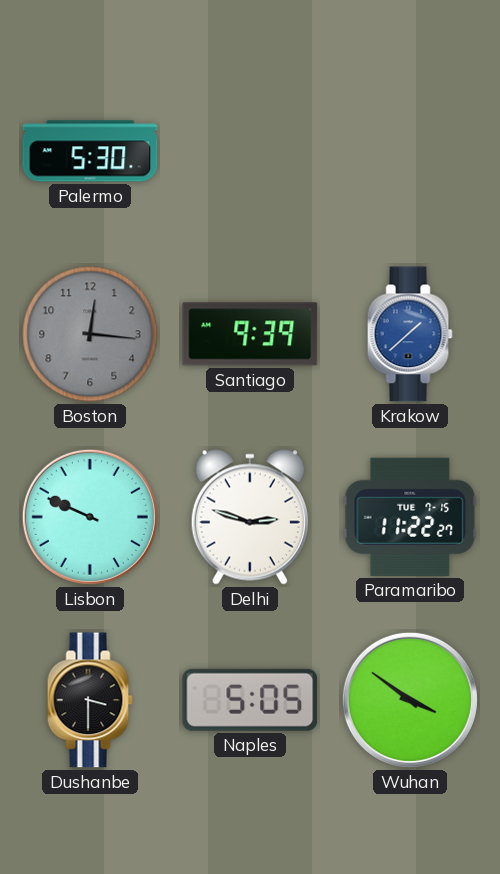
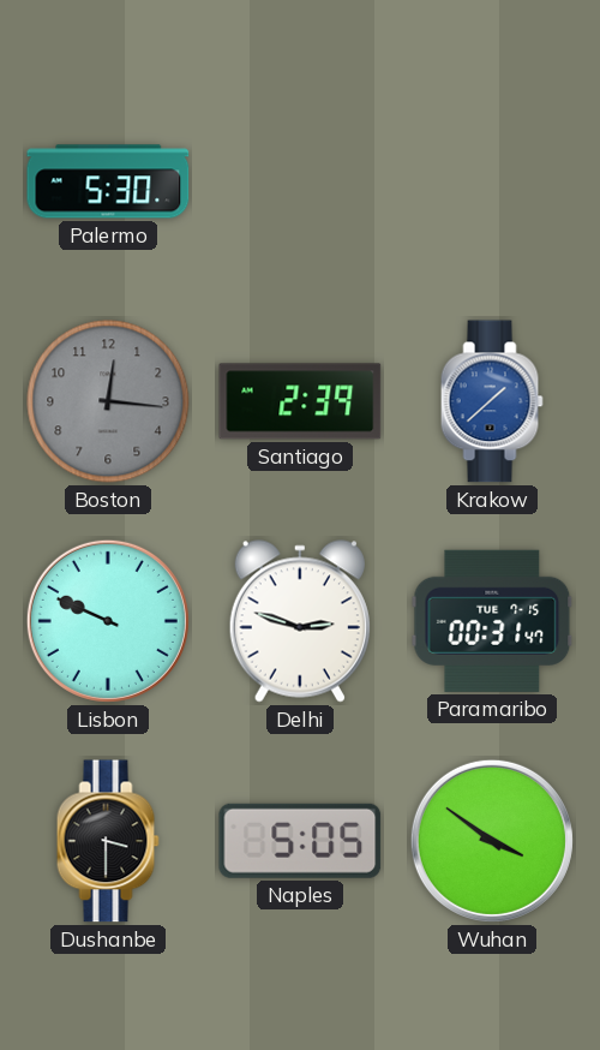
Santiago: 9:39 -> 2:39 (300, 401)
Paramaribo: 11:22 -> 00:31 (492, 621)
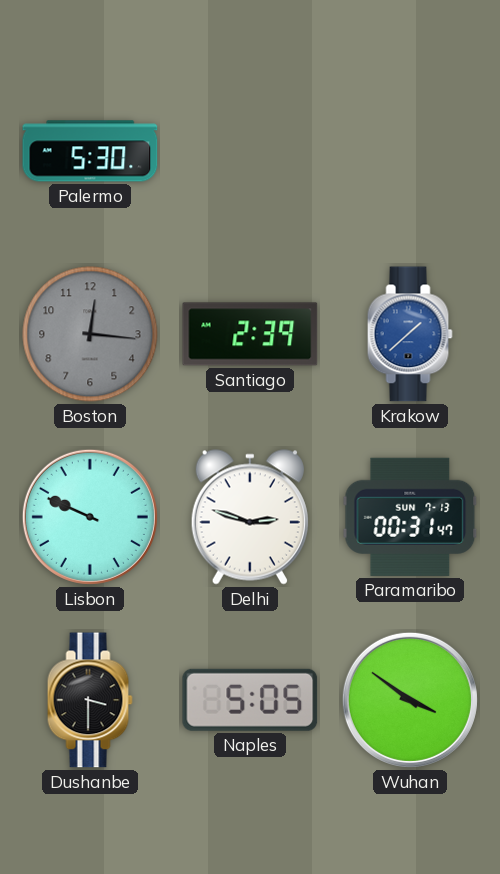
Paramaribo date: TUE 7-15 -> SUN 7-13 (410, 517)
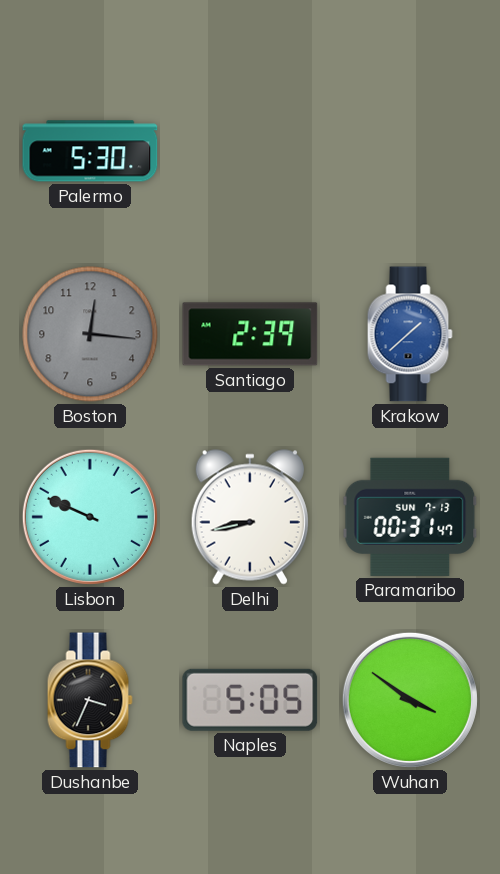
Delhi: 2:48 -> 8:43 (250, 517)
Dushanbe: 3:30 -> 3:34 (90, 700)
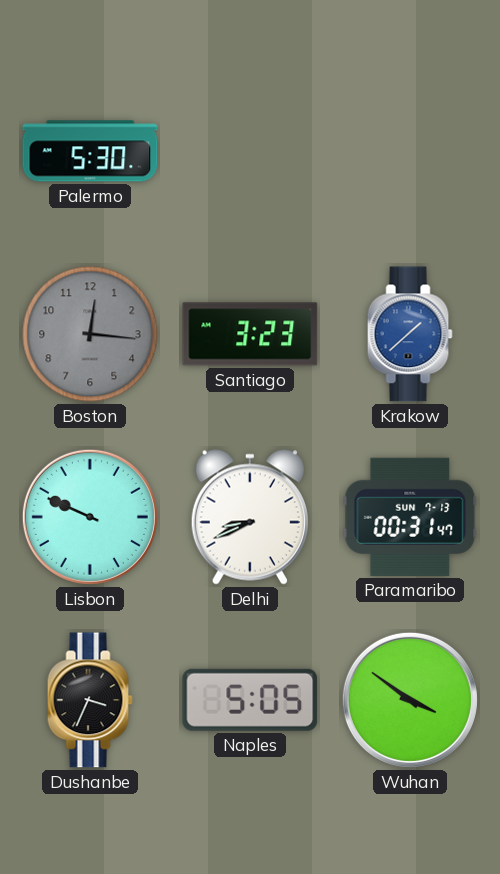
Santiago: 2:39 -> 3:23 (250, 334)
Delhi: 8:43 -> 8:41 (250, 517)
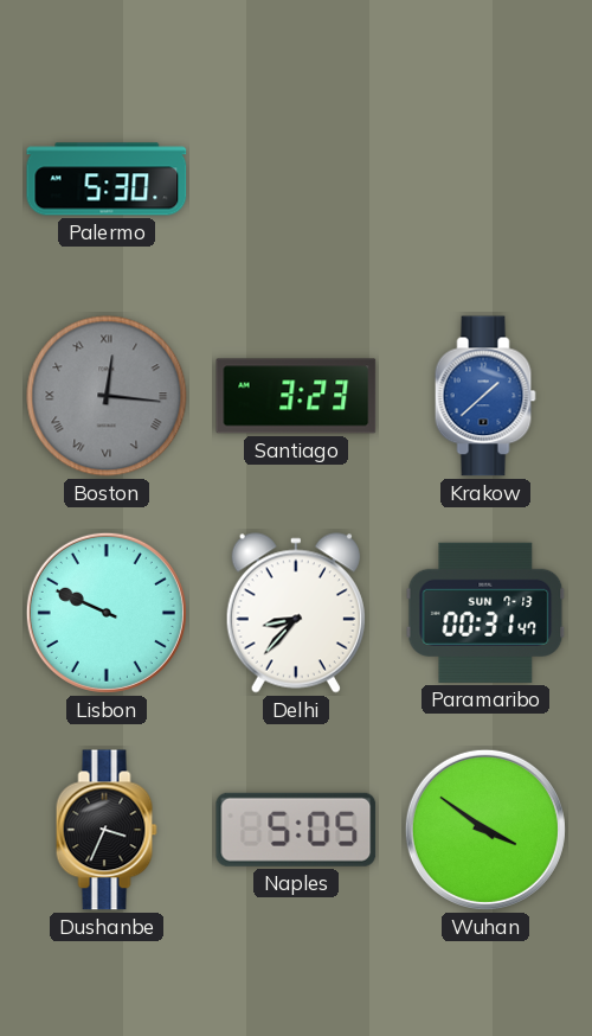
Boston numerals: Arabic -> Roman (107, 396)
Delhi: 8:41 -> 8:37 (296, 613)
